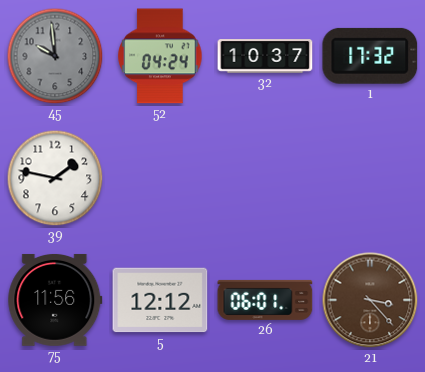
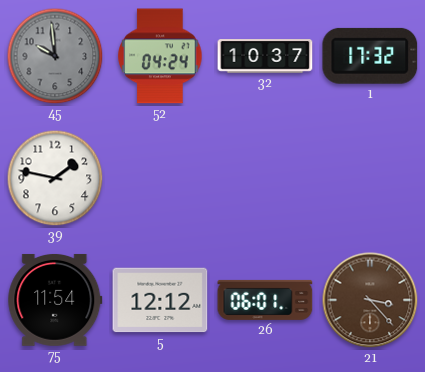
75: 11:56 -> 11:54 (55, 300)
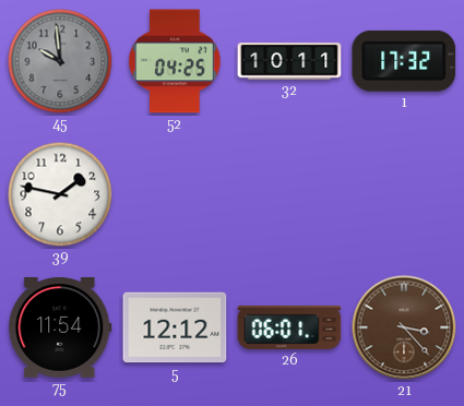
52: 04:24 -> 04:25 (175, 61)
32: 10:37 -> 10:11 (289, 61)
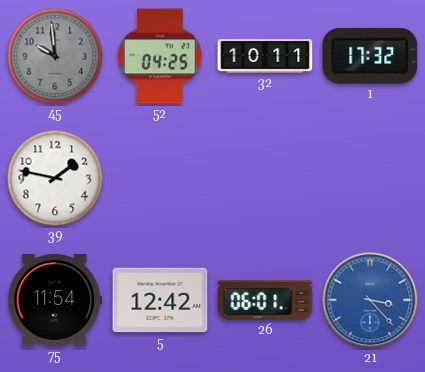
5: 12:12 -> 12:42 (160, 300)
21 dial: brown -> blue (370, 300)
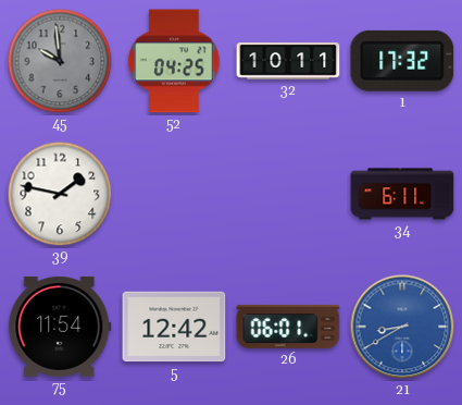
34: none -> 6:11 (402, 194)
21: 3:23 -> 8:40 (402, 327)
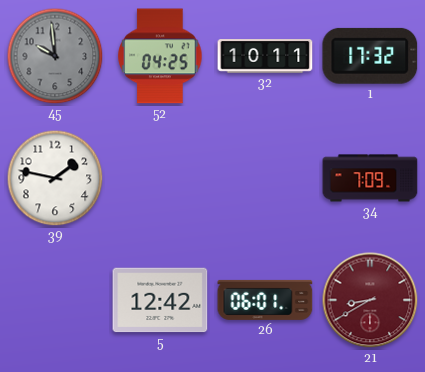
34: 6:11 -> 7:09 (370, 178)
75: 11:54 -> none (60, 327)
21 dial: blue -> burgundy (370, 300)
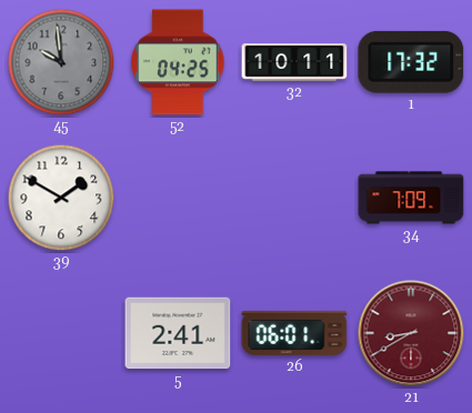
39: 1:47 -> 1:50 (61, 198)
5: 12:42 -> 2:41 (178, 333)
